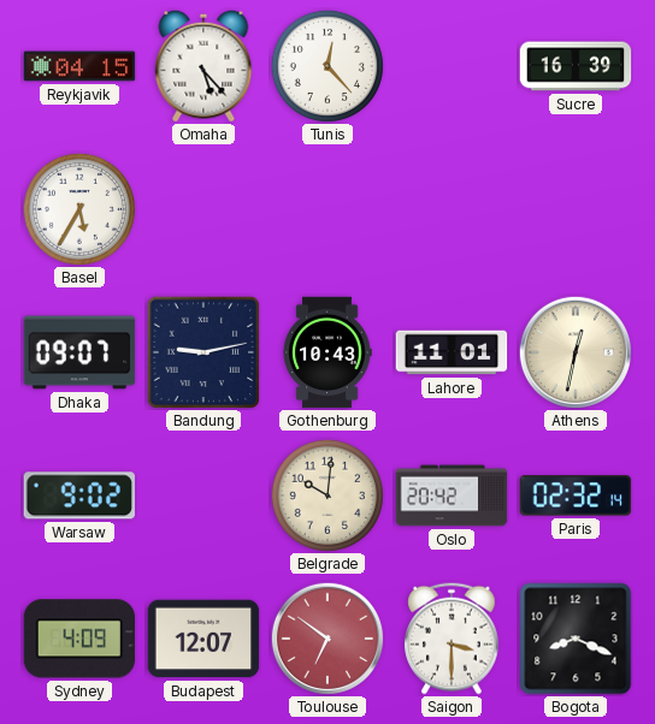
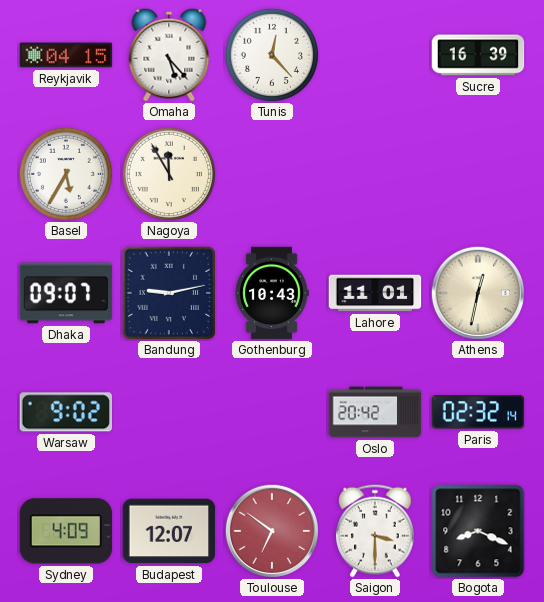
Nagoya: none -> 11:55 (169, 174)
Belgrade: 10:01 -> none (327, 495)
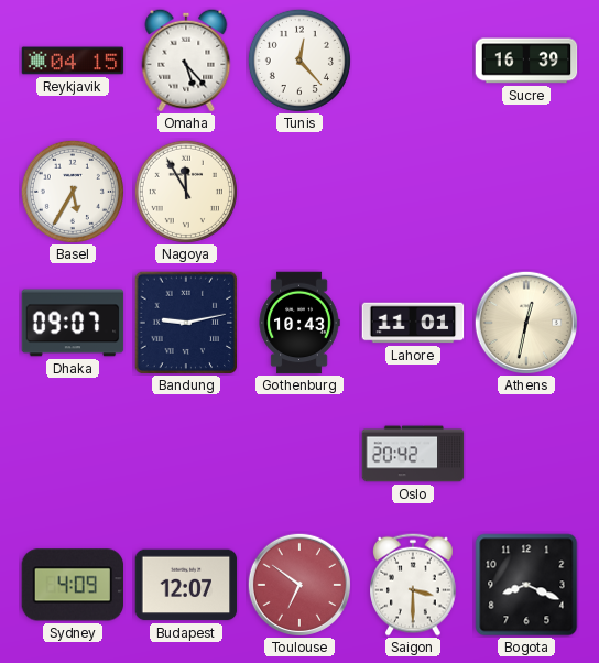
Warsaw: 9:02 -> none (65, 412)
Paris: 02:32 -> none (478, 412)
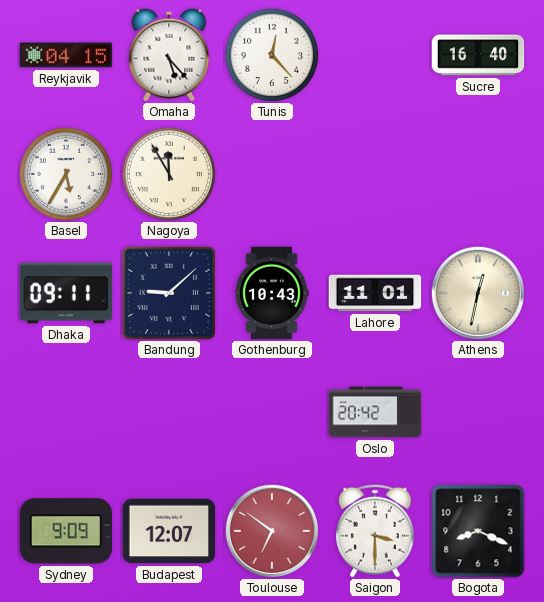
Sucre: 16:39 -> 16:40 (478, 55)
Dhaka: 09:07 -> 09:11 (66, 293)
Bandung: 9:13 -> 9:08 (169, 293)
Sydney: 4:09 -> 9:09 (66, 531)
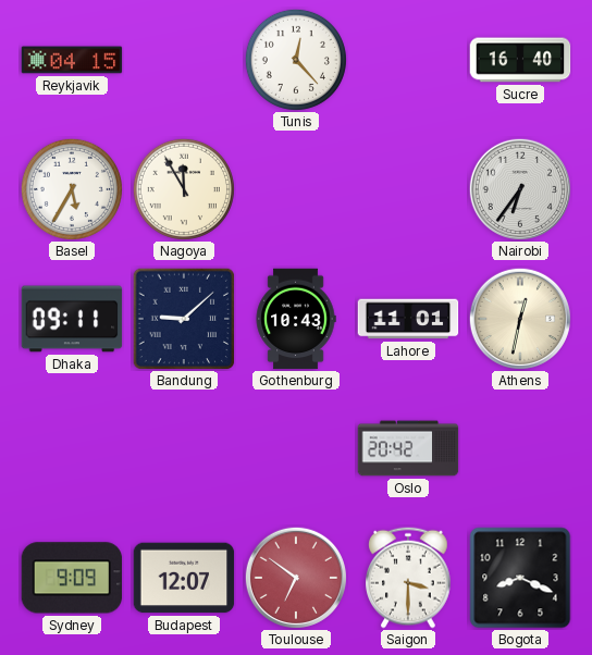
Omaha: 5:23 -> none (169, 55)
Nairobi: none -> 6:36 (519, 188)
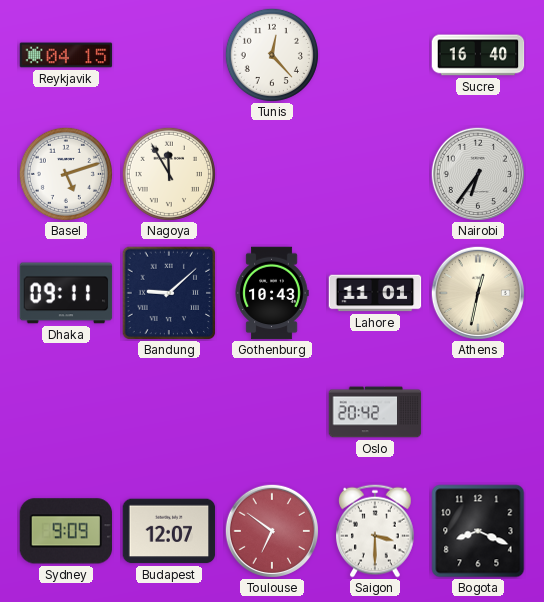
Basel: 5:35 -> 5:12 (66, 174)
